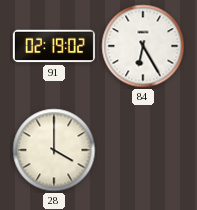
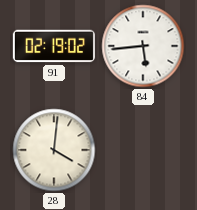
84: 6:25 -> 5:44 (143, 46)
28: 4:00 -> 4:01 (54, 150)
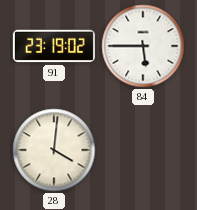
91: 02:19 -> 23:19 (53, 46)
84: 5:44 -> 5:45 (143, 46)
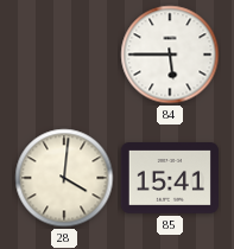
91: 23:19 -> none (53, 46)
85: none -> 15:41 (169, 179)
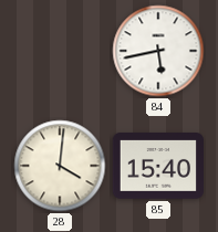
84: 5:45 -> 5:43 (158, 51)
85: 15:41 -> 15:40 (157, 167)
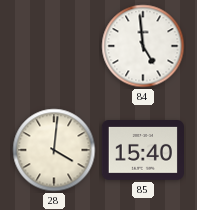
84: 5:43 -> 4:59 (143, 46)
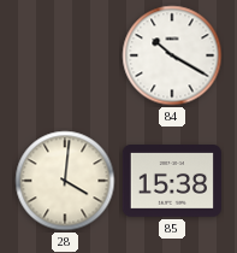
84: 4:59 -> 10:20 (172, 55)
85: 15:40 -> 15:38 (171, 182)
